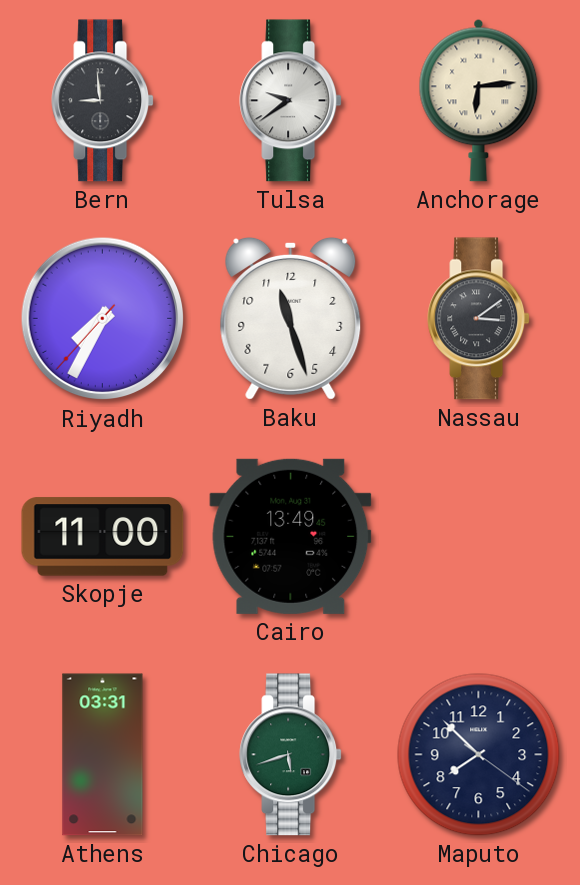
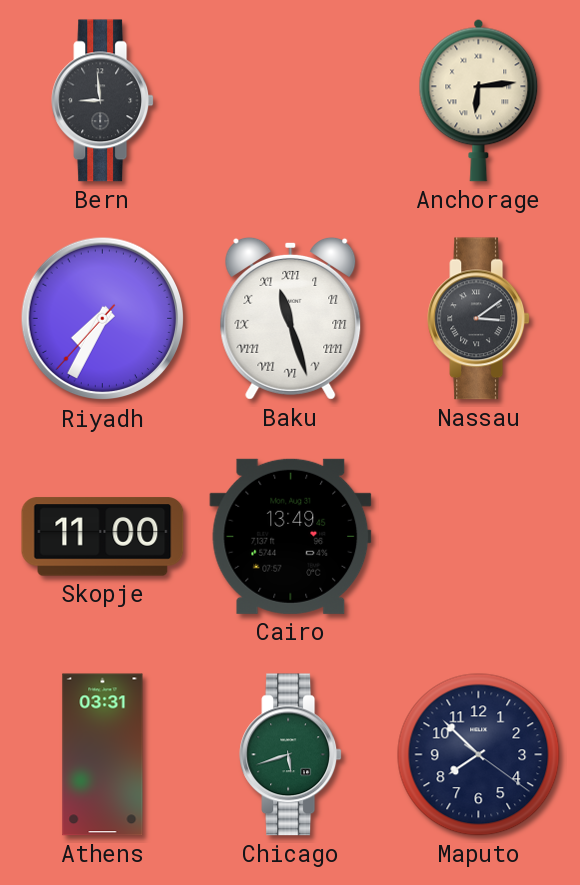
Tulsa: 9:39 -> none (291, 101)
Baku numerals: Arabic -> Roman (291, 318)
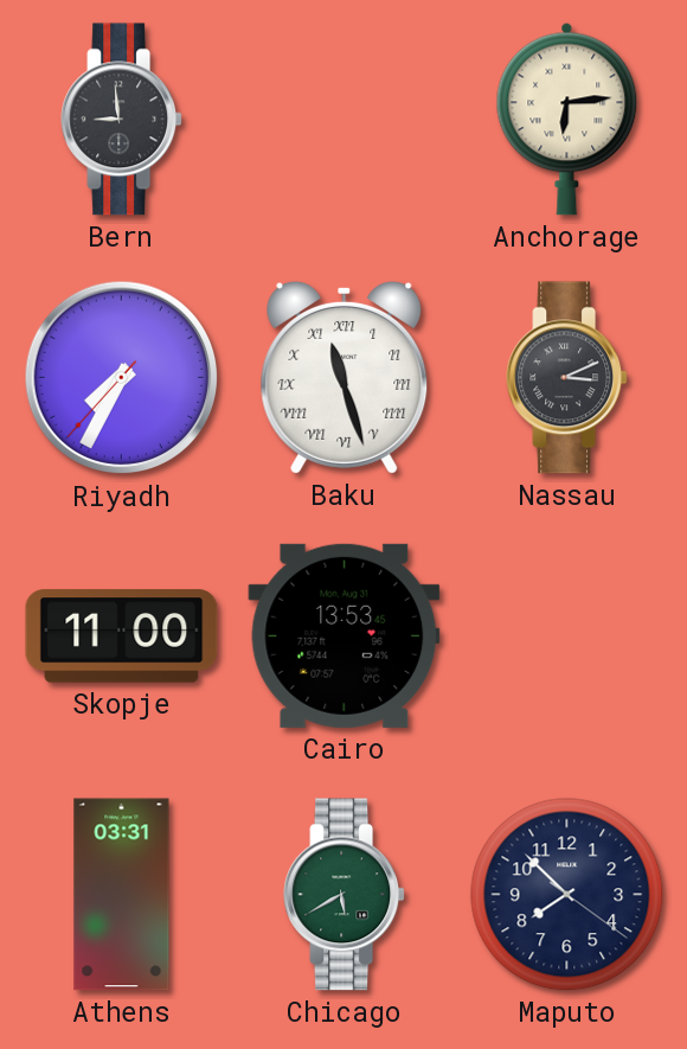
Nassau: 3:09 -> 3:11 (567, 378)
Cairo: 13:49 -> 13:53 (345, 635)
Chicago: 5:42 -> 5:40 (345, 895)
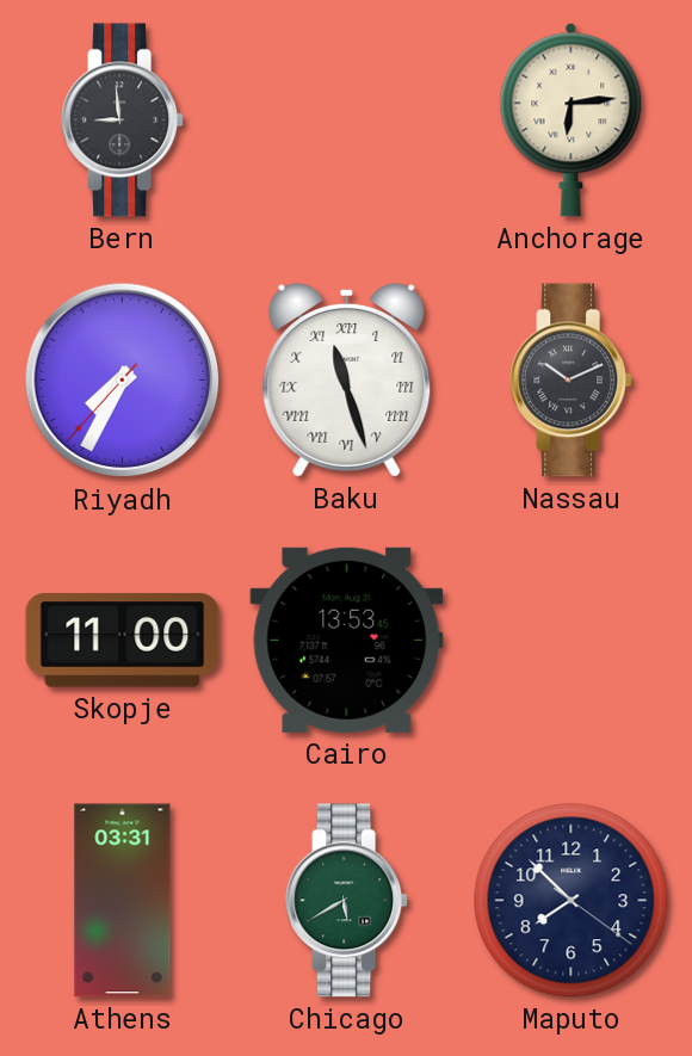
Nassau: 3:11 -> 10:11 (571, 381)
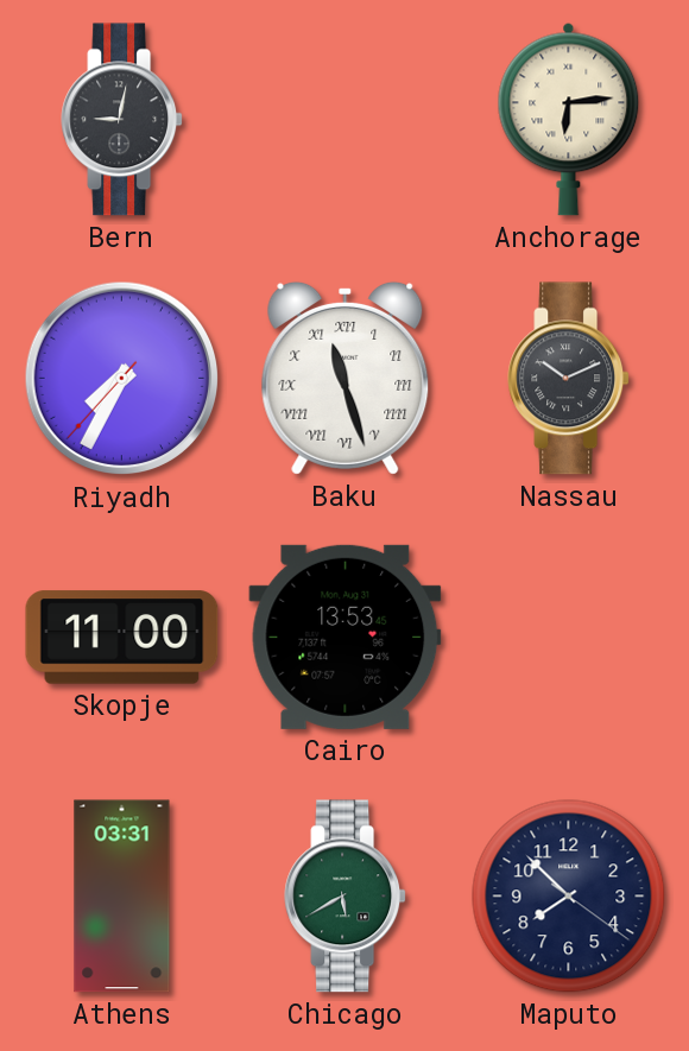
Bern: 8:59 -> 9:02 (122, 120)
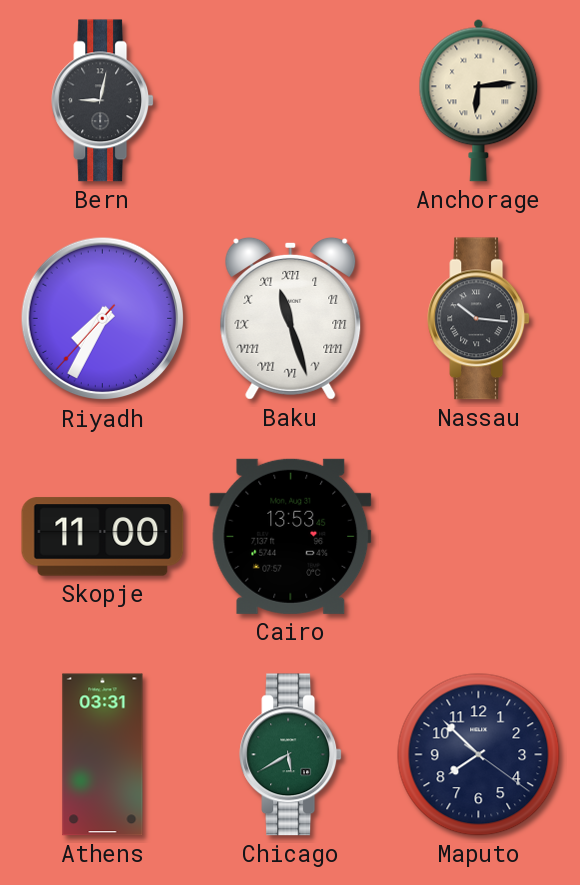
Nassau: 10:11 -> 10:16 (479, 319)
